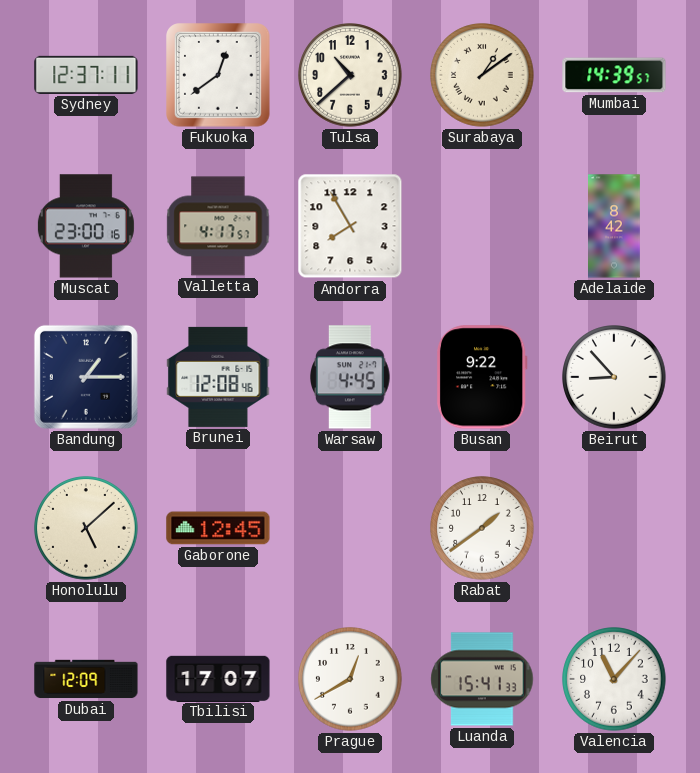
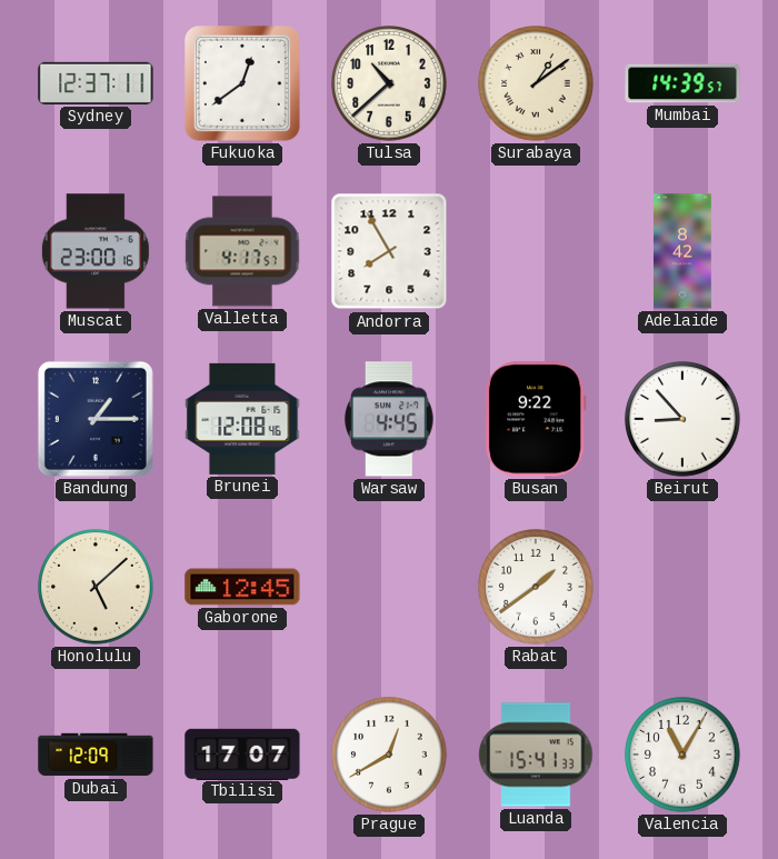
Valencia: 11:07 -> 11:05 (682, 755)
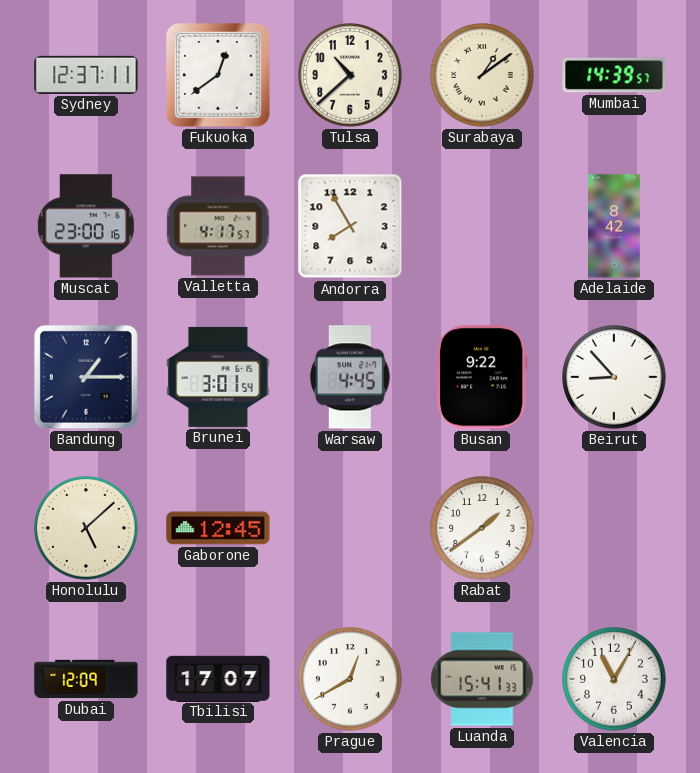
Brunei: 12:08 -> 3:01 (218, 377)
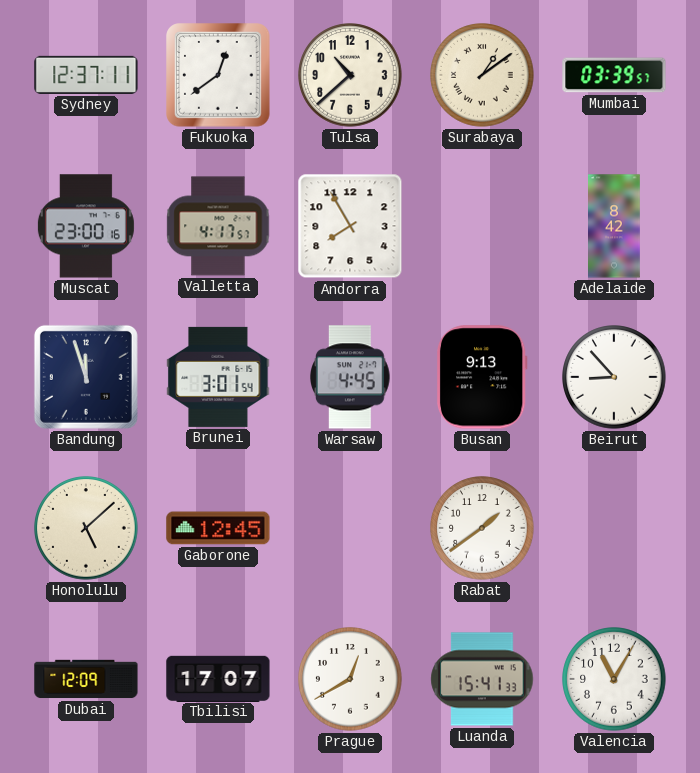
Mumbai: 14:39 -> 03:39 (614, 75)
Bandung: 1:15 -> 11:57 (86, 377)
Busan: 9:22 -> 9:13 (482, 377)
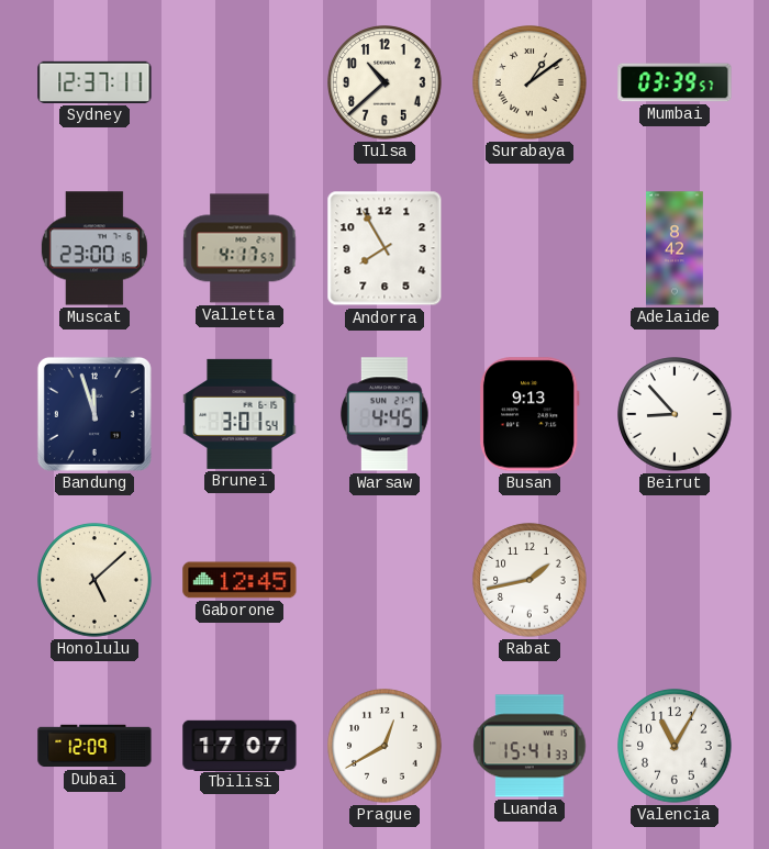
Fukuoka: 12:39 -> none (218, 75)
Rabat: 1:39 -> 1:43 (530, 580)
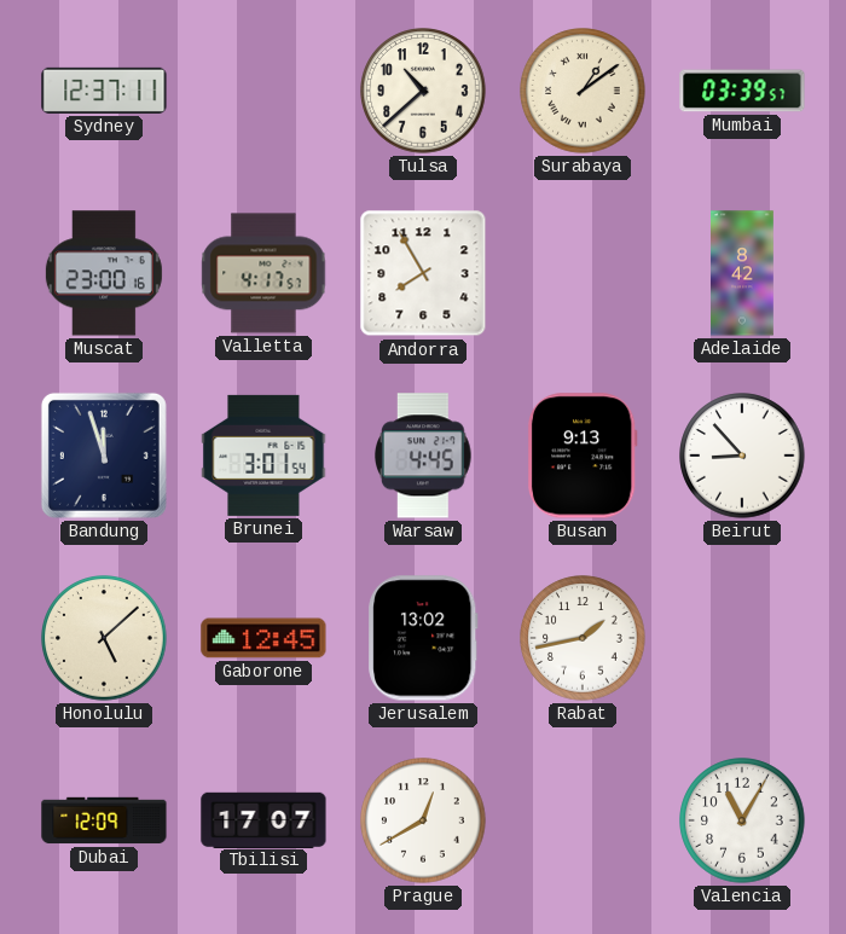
Jerusalem: none -> 13:02 (423, 638)
Luanda: 15:41 -> none (530, 746)
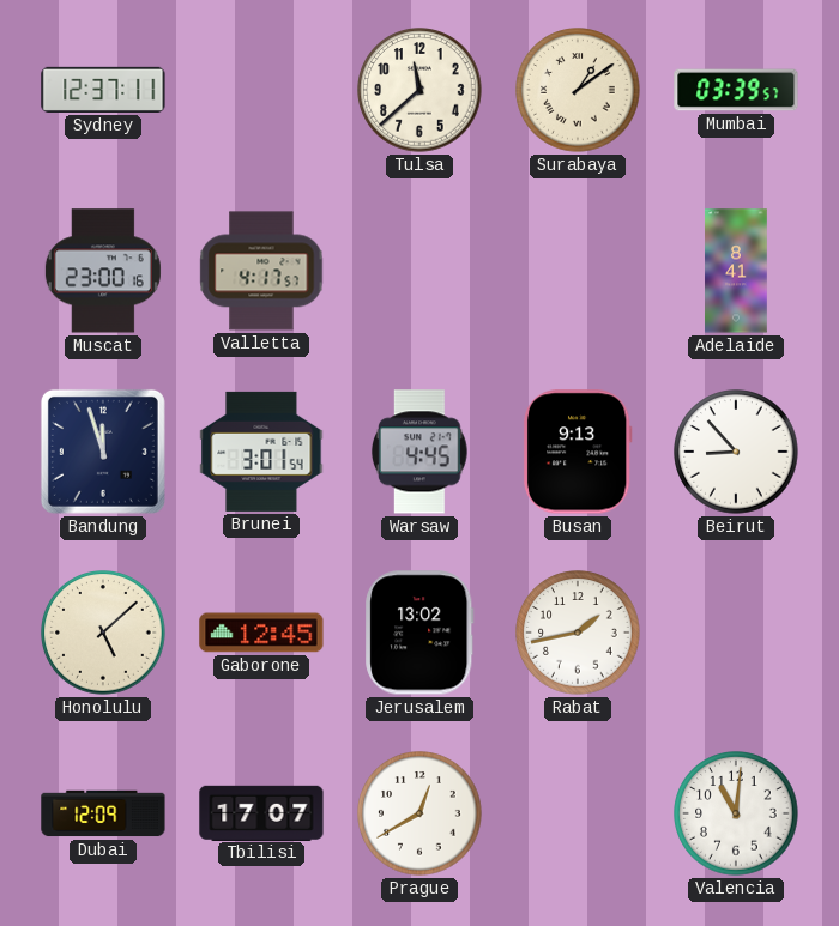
Tulsa: 10:38 -> 11:38 (419, 90)
Andorra: 7:55 -> none (423, 273)
Adelaide: 8:42 -> 8:41 (736, 271)
Valencia: 11:05 -> 11:01 (736, 813)
